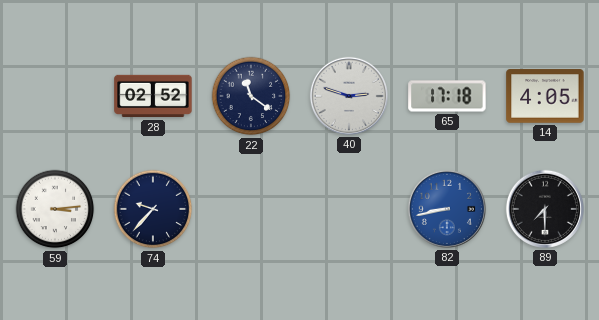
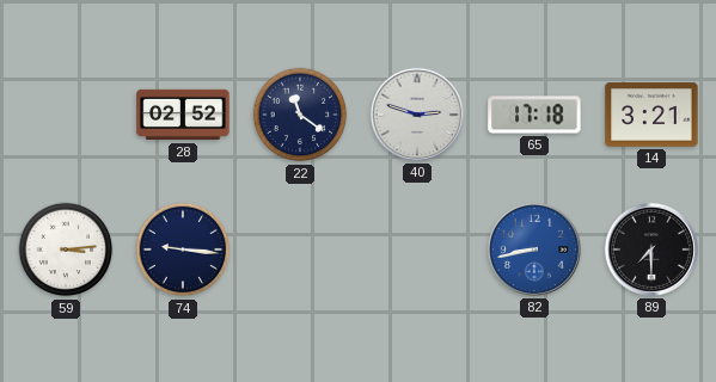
14: 4:05 -> 3:21 (651, 115)
74: 9:37 -> 9:16 (183, 249)
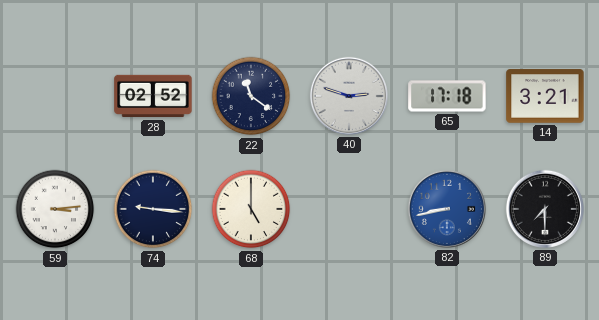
68: none -> 5:00 (251, 209)
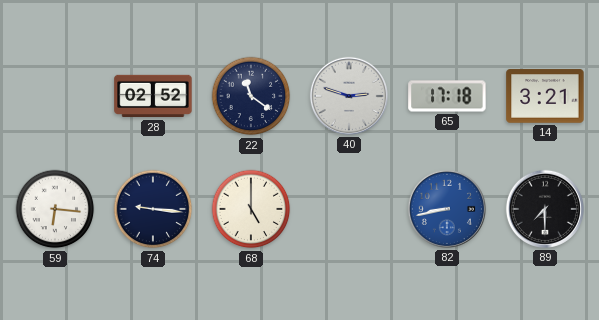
59: 3:14 -> 6:16 (55, 209)
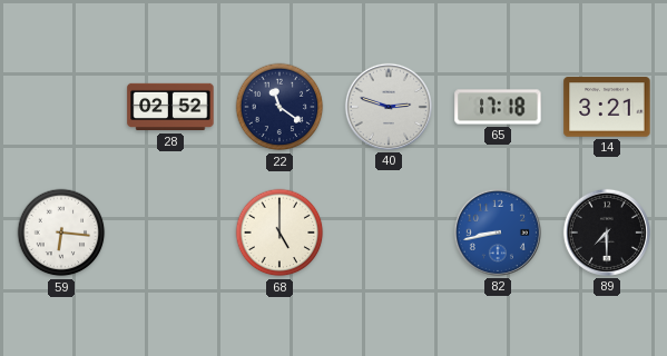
74: 9:16 -> none (153, 209)
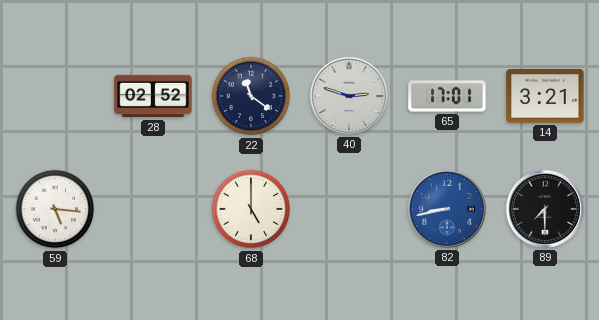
65: 17:18 -> 17:01 (447, 96)
59: 6:16 -> 5:16 (55, 209)
